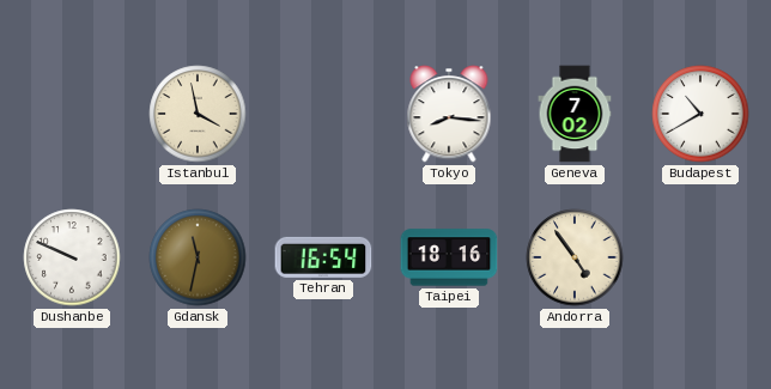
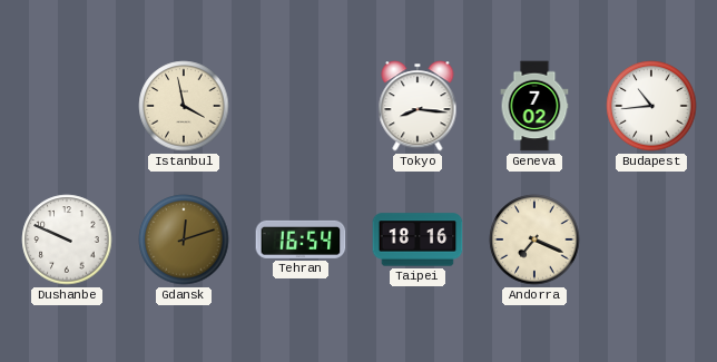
Budapest: 10:40 -> 10:44 (651, 106)
Gdansk: 11:32 -> 12:12 (184, 239)
Andorra: 4:54 -> 7:19 (534, 239)
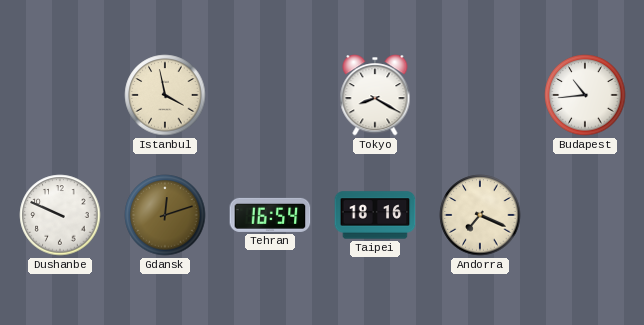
Tokyo: 8:16 -> 8:20 (375, 95)
Geneva: 7:02 -> none (534, 106)
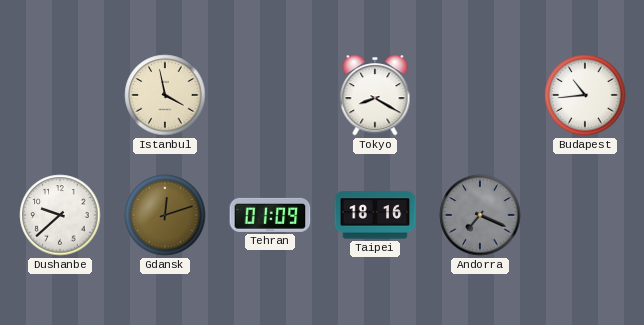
Dushanbe: 9:49 -> 9:38 (60, 215)
Tehran: 16:54 -> 01:09 (270, 215)
Andorra dial: cream -> grey (480, 215)
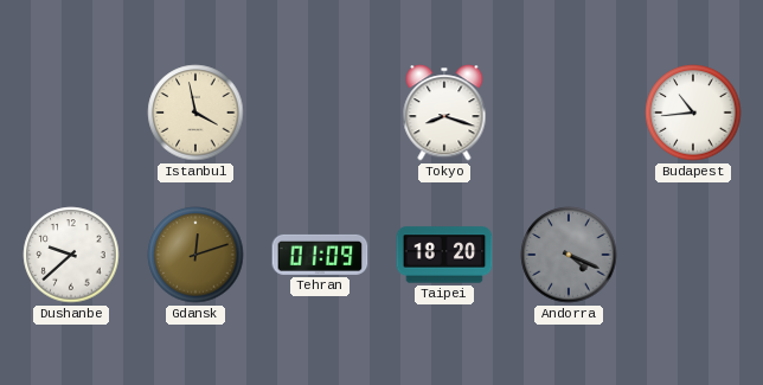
Tokyo: 8:20 -> 8:18 (444, 113)
Taipei: 18:16 -> 18:20 (444, 255)
Andorra: 7:19 -> 4:19 (569, 255)
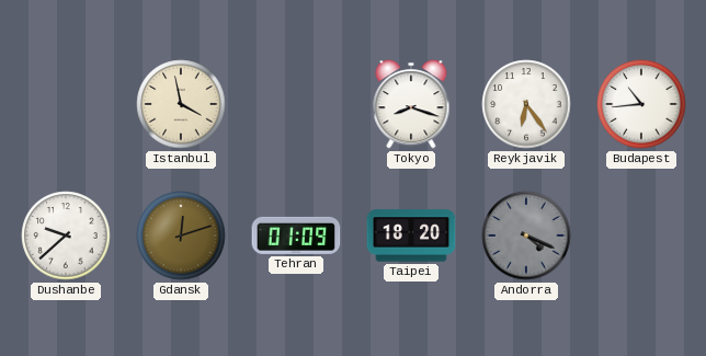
Reykjavik: none -> 6:24 (526, 104)
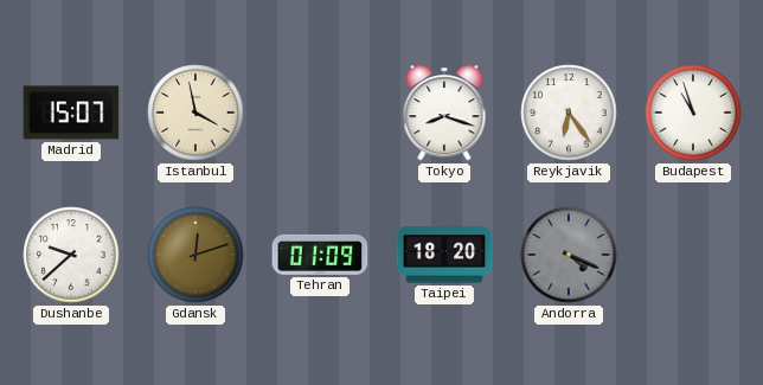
Madrid: none -> 15:07 (71, 113)
Budapest: 10:44 -> 10:57 (693, 113)
